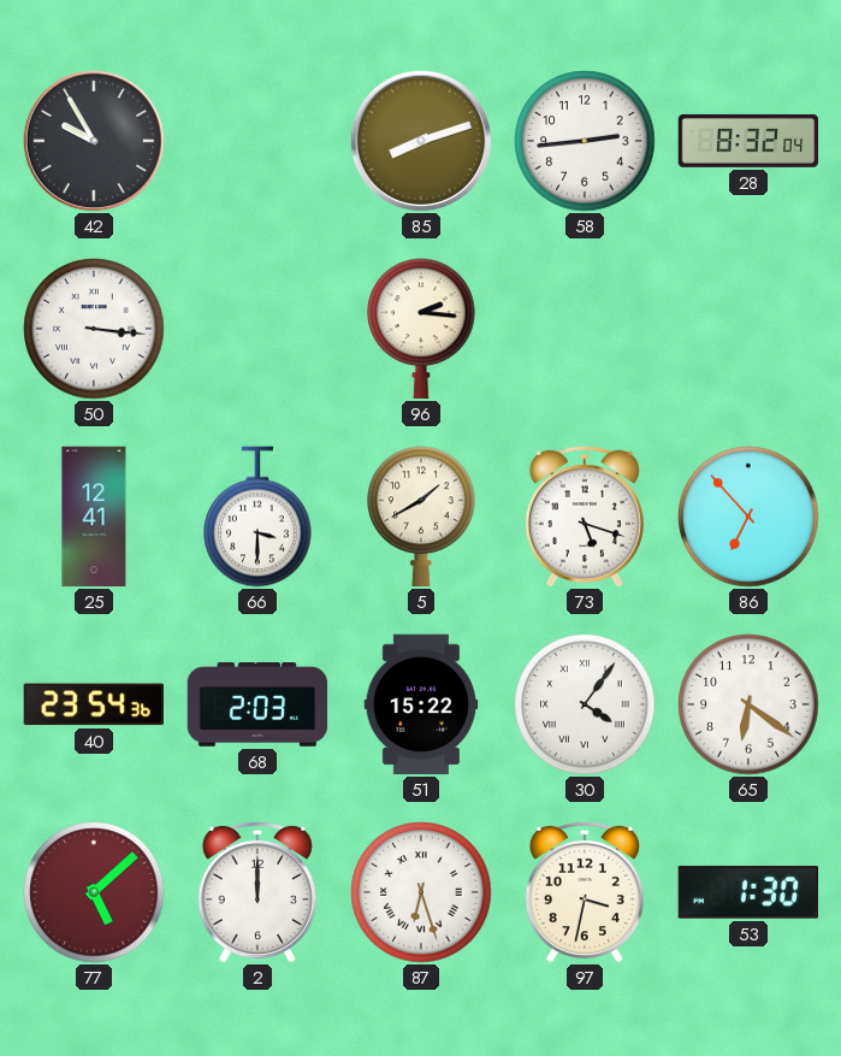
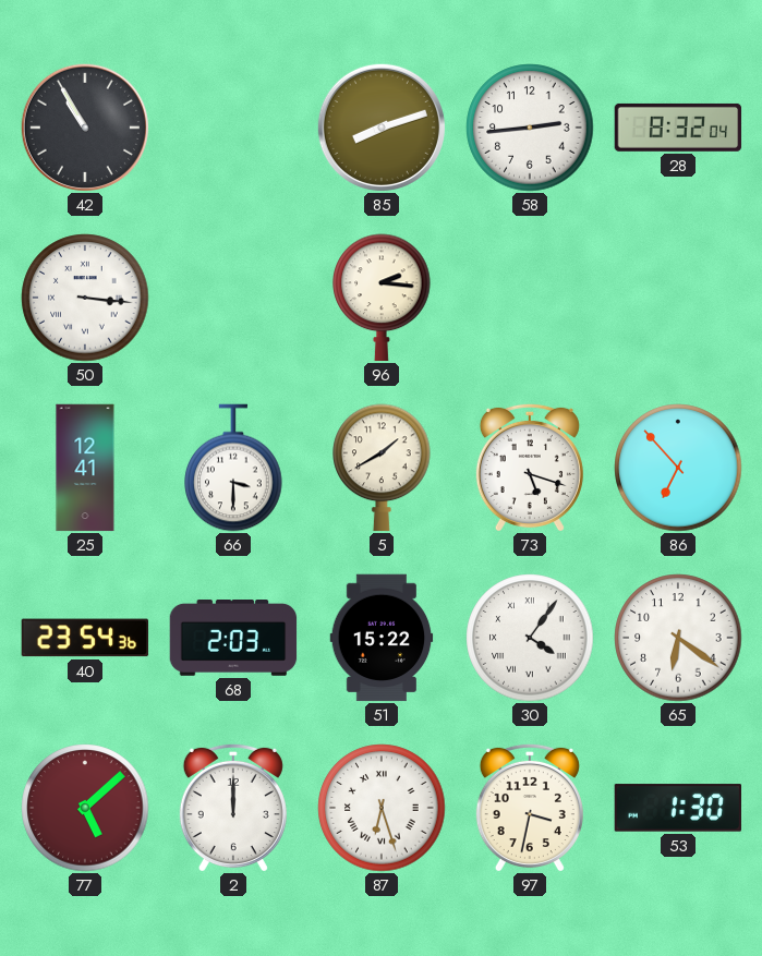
42: 9:55 -> 10:55 (85, 128)
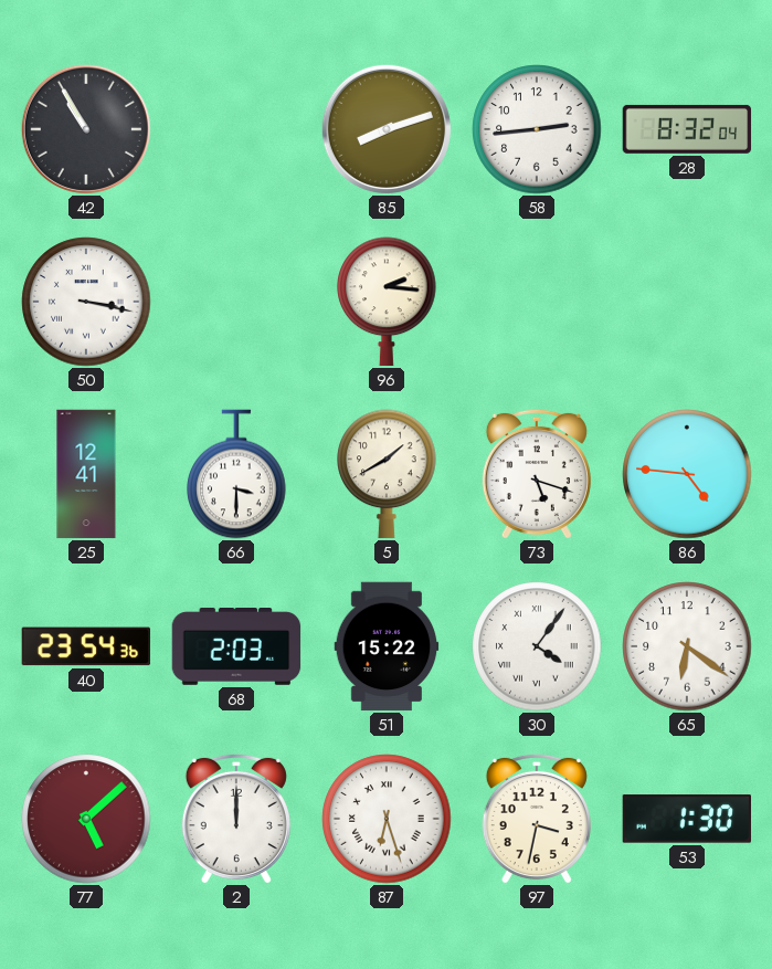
50: 3:16 -> 3:17 (86, 302)
86: 6:53 -> 4:46 (687, 474)
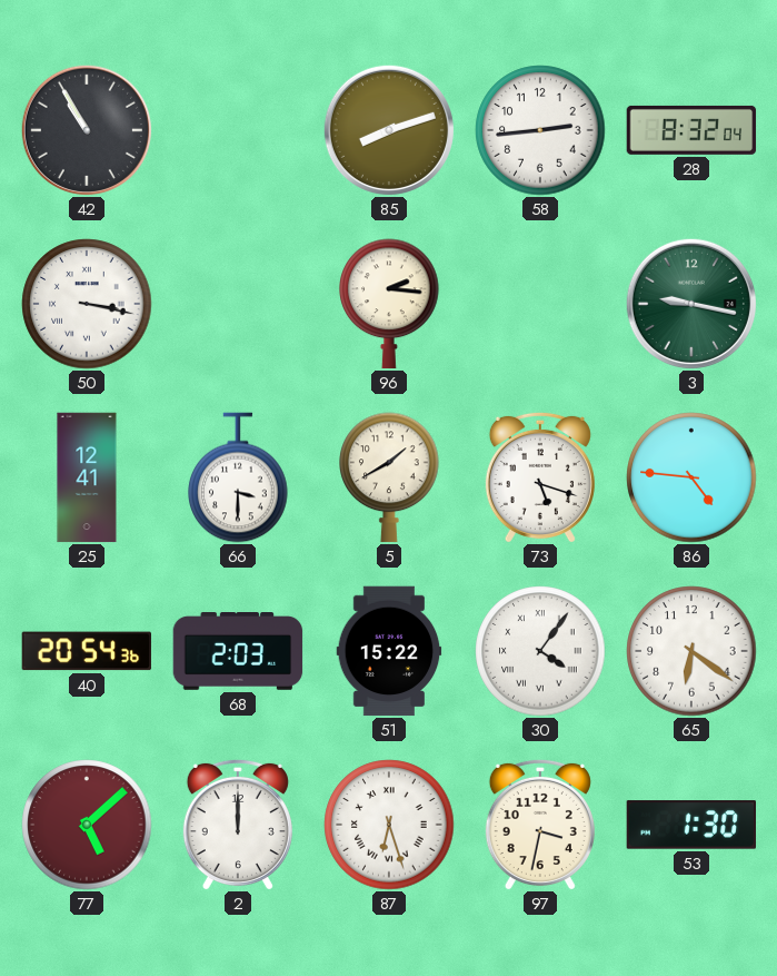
3: none -> 9:17 (691, 304)
40: 23:54 -> 20:54 (86, 651)
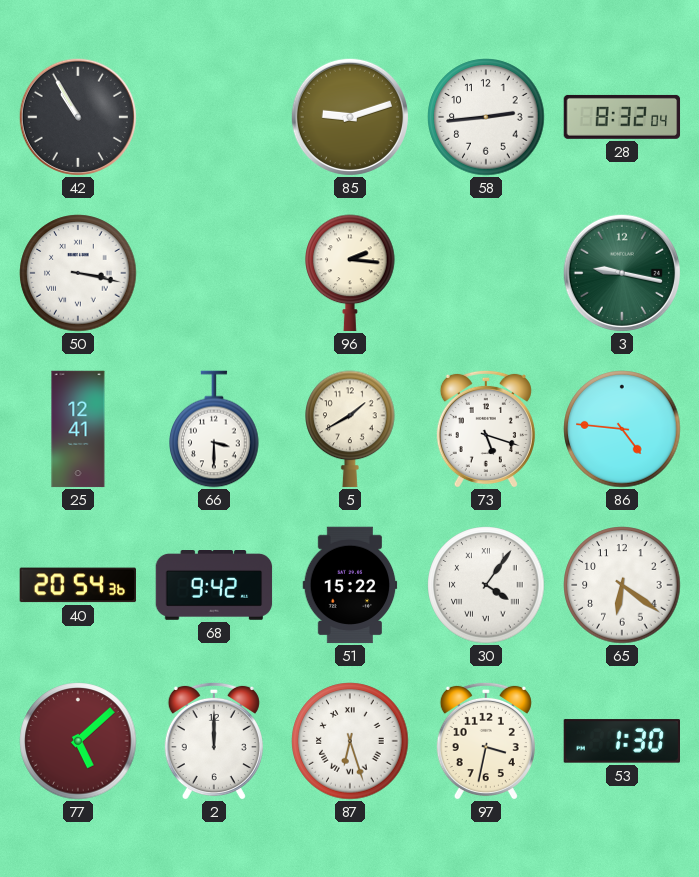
85: 8:12 -> 9:12 (350, 117)
68: 2:03 -> 9:42 (214, 586)
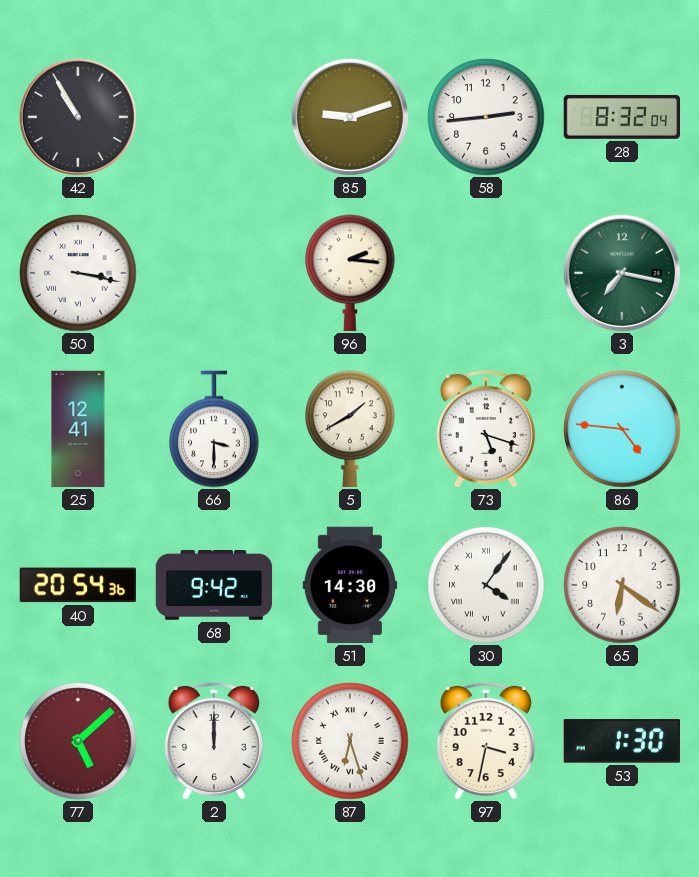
3: 9:17 -> 7:17 (622, 273)
51: 15:22 -> 14:30 (350, 585)
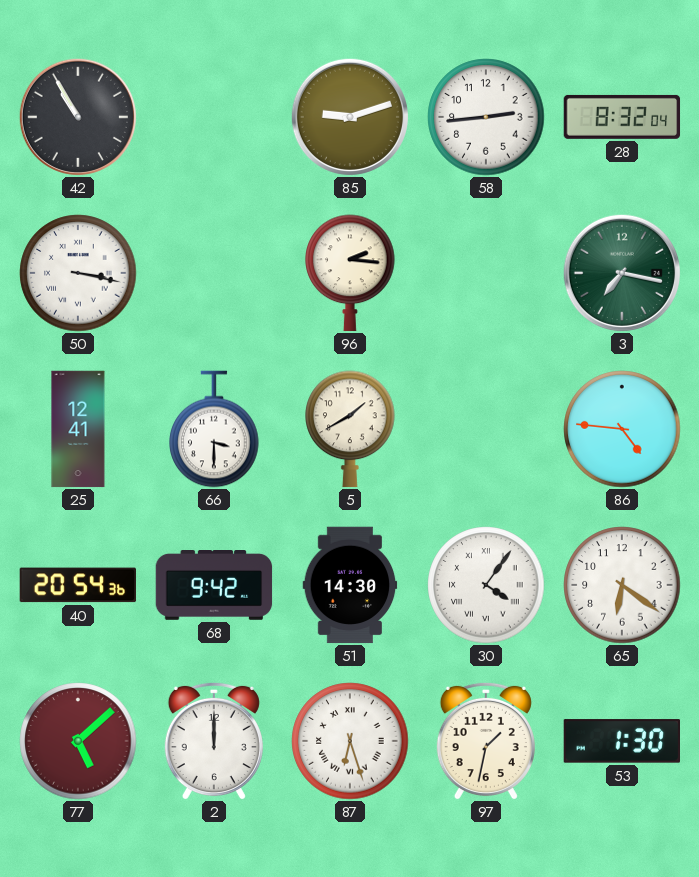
73: 5:18 -> none (486, 429)
97: 3:32 -> 1:32 (486, 741)
